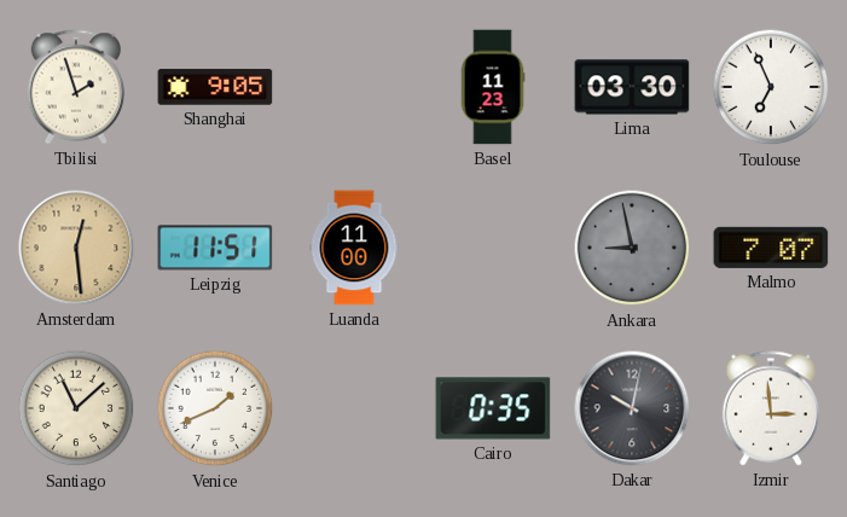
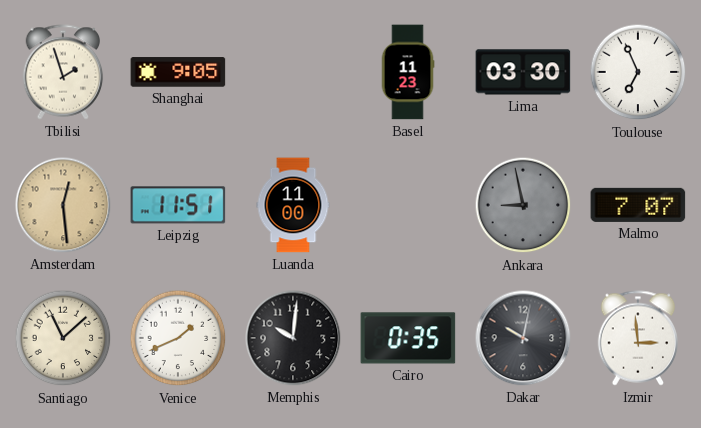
Memphis: none -> 10:01 (293, 338)
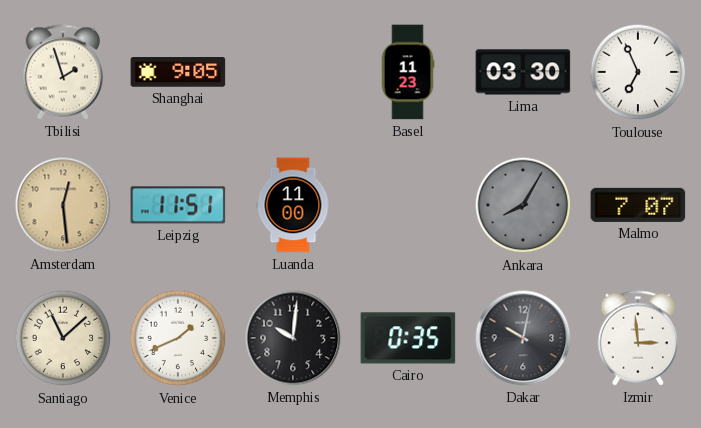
Ankara: 8:58 -> 8:05 (523, 205)
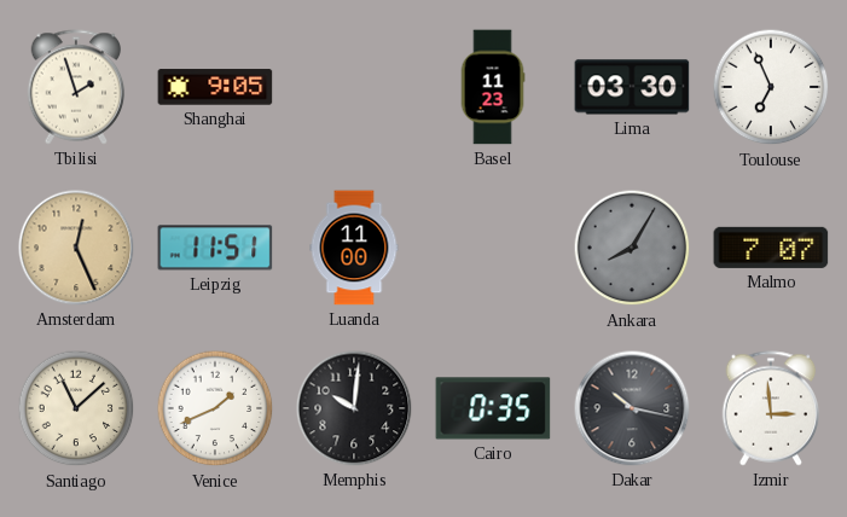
Amsterdam: 12:29 -> 12:26 (76, 248)
Dakar: 10:02 -> 10:17 (632, 408)
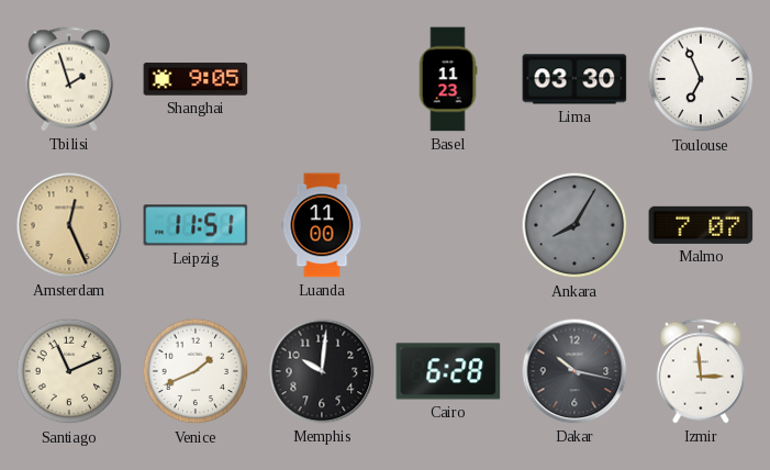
Santiago: 11:08 -> 11:11 (69, 371)
Cairo: 0:35 -> 6:28 (448, 371)
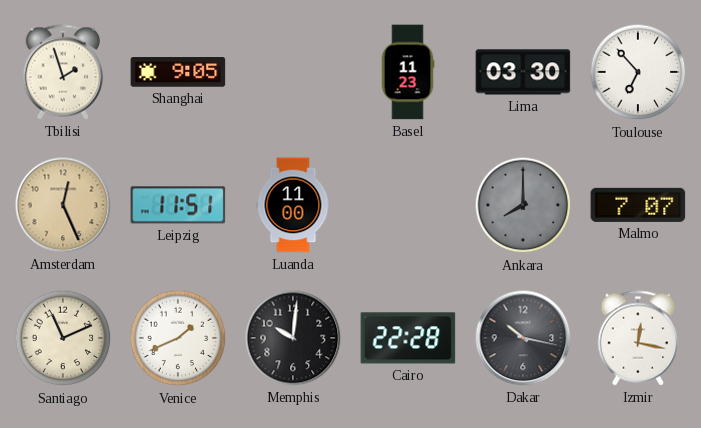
Toulouse: 6:56 -> 6:53 (638, 72)
Ankara: 8:05 -> 8:00 (523, 205)
Cairo: 6:28 -> 22:28 (408, 338)
Izmir: 2:59 -> 12:17 (638, 338)
